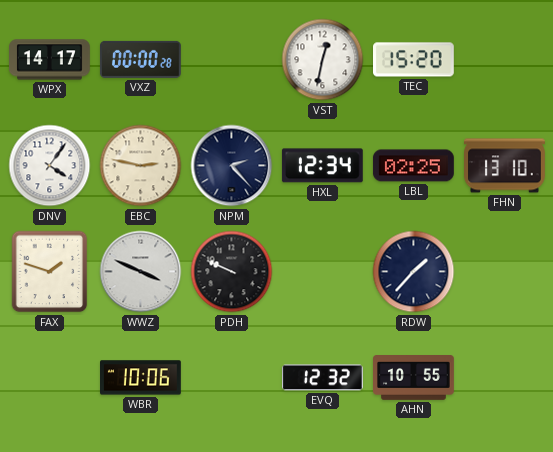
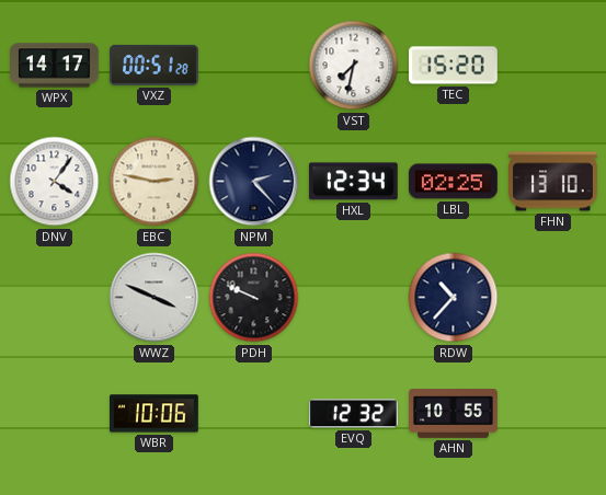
VXZ: 00:00 -> 00:51 (153, 65)
VST: 12:32 -> 7:32 (354, 66)
FAX: 1:48 -> none (50, 272)
RDW: 1:37 -> 10:37 (454, 298)
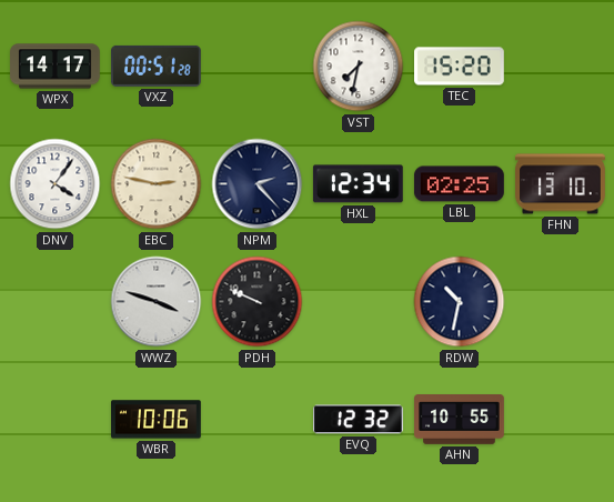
WWZ: 3:49 -> 3:48 (157, 302)
RDW: 10:37 -> 10:32 (460, 302)
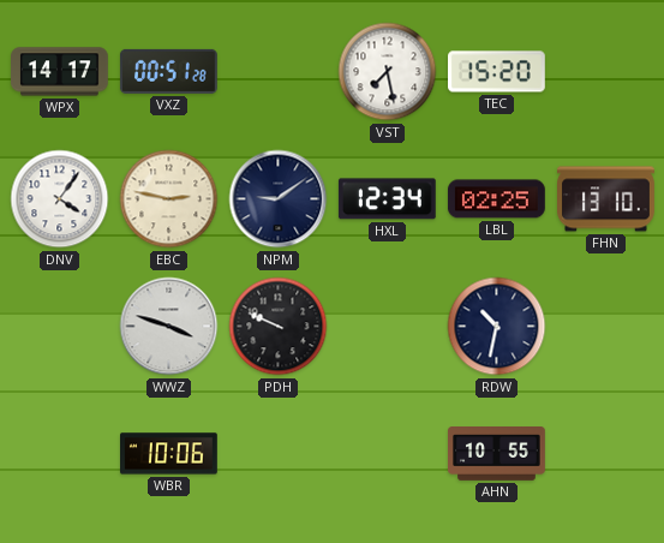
VST: 7:32 -> 7:28 (388, 72)
NPM: 2:23 -> 9:09 (279, 199)
EVQ: 12:32 -> none (359, 420)
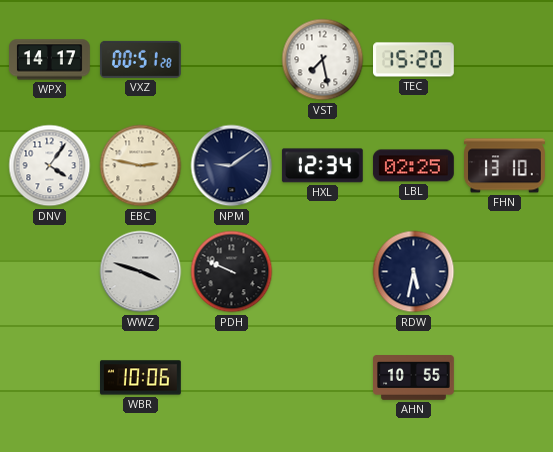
RDW: 10:32 -> 5:32 (414, 272)
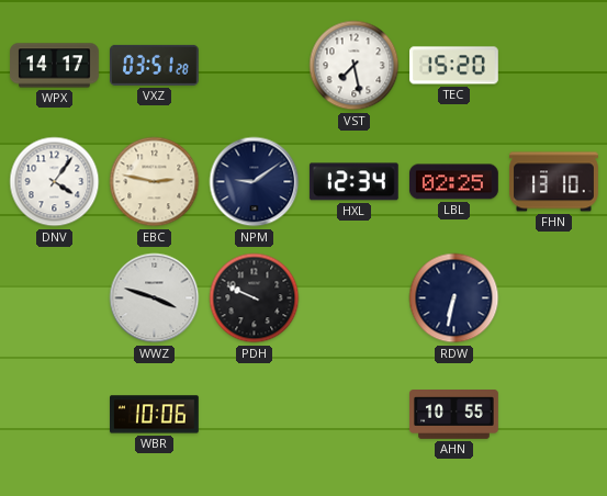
VXZ: 00:51 -> 03:51 (154, 65)
RDW: 5:32 -> 6:32 (454, 298)
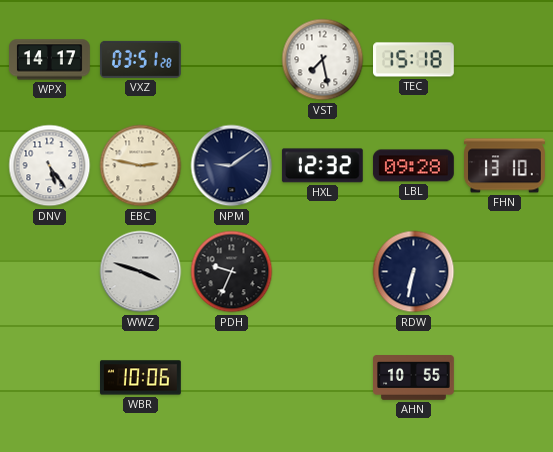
TEC: 15:20 -> 15:18 (414, 60)
DNV: 4:06 -> 5:24 (50, 166)
HXL: 12:34 -> 12:32 (322, 166)
LBL: 02:25 -> 09:28 (413, 166)
PDH: 9:49 -> 9:34 (232, 272)
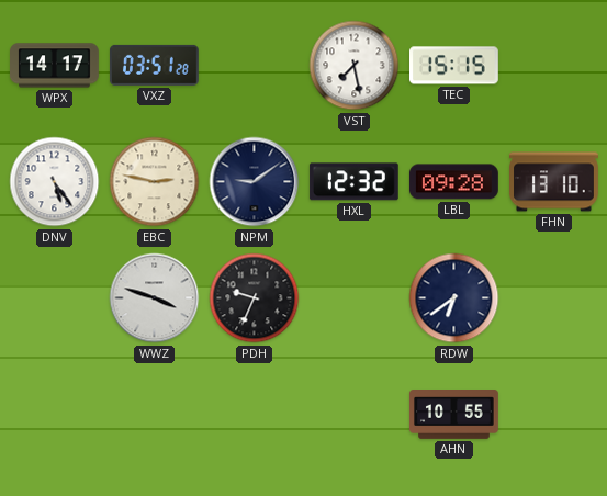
TEC: 15:18 -> 15:15 (454, 66)
RDW: 6:32 -> 6:39 (454, 298)
WBR: 10:06 -> none (141, 378)
